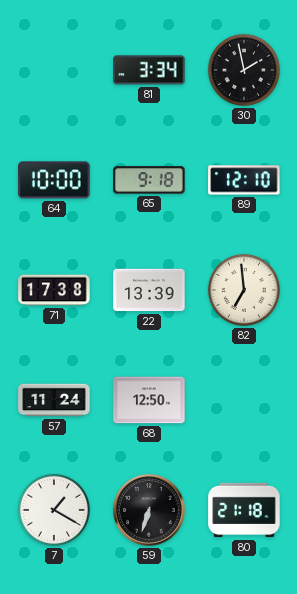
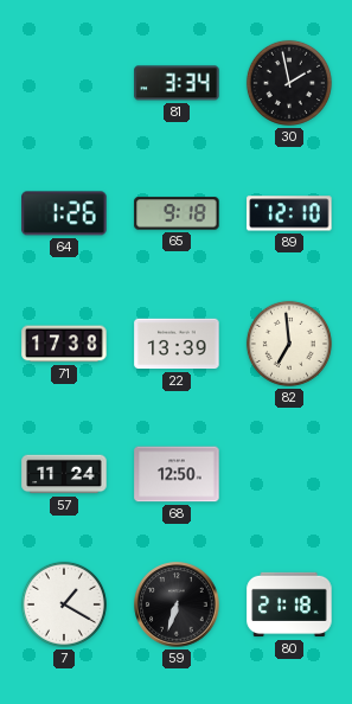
64: 10:00 -> 1:26 (64, 213)
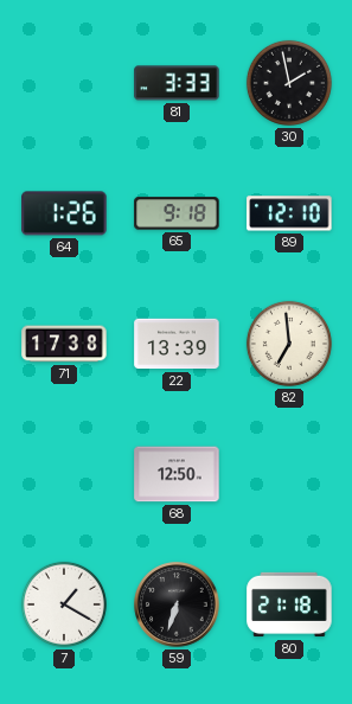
81: 3:34 -> 3:33 (177, 83)
57: 11:24 -> none (64, 474)
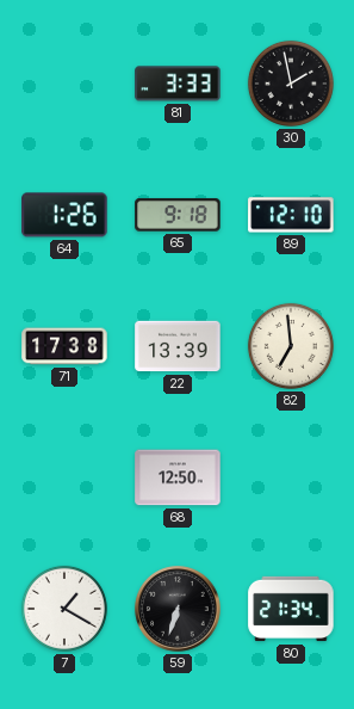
80: 21:18 -> 21:34 (291, 609)
